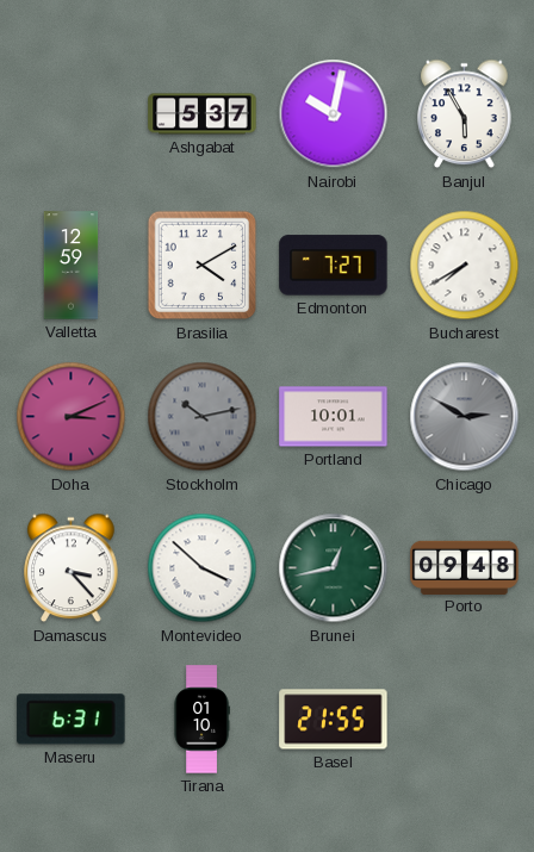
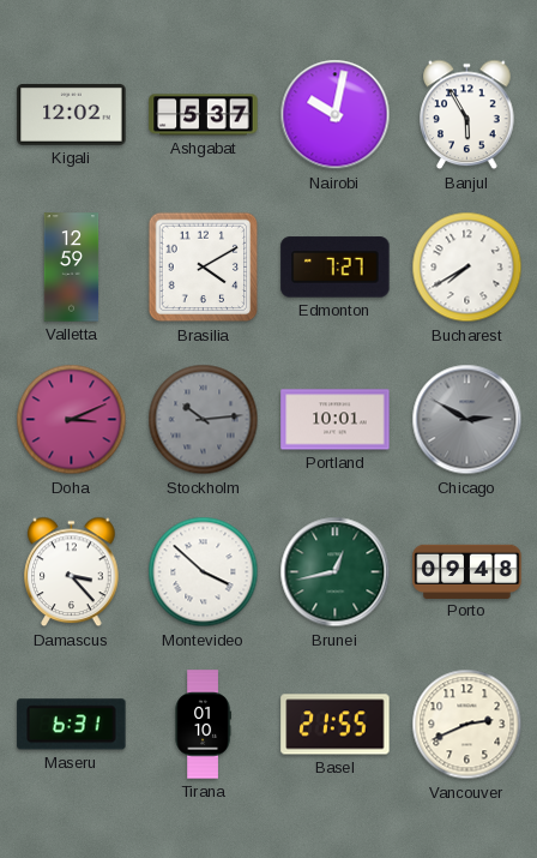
Kigali: none -> 12:02 (72, 114)
Stockholm: 10:13 -> 10:14 (204, 420)
Vancouver: none -> 2:41 (467, 725)
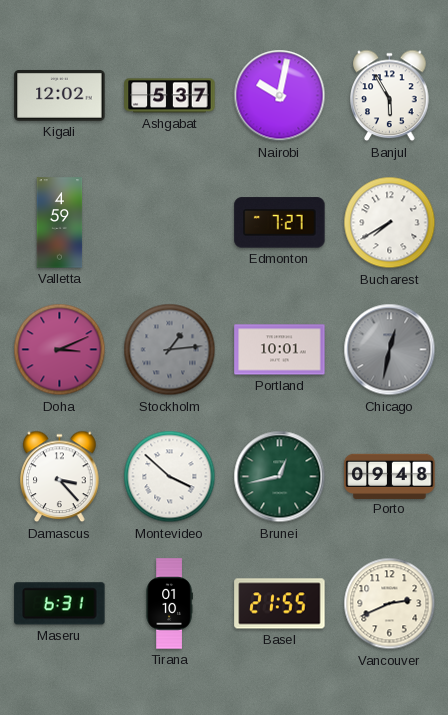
Valletta: 12:59 -> 4:59 (60, 223)
Brasilia: 4:10 -> none (204, 268)
Stockholm: 10:14 -> 1:14 (170, 350)
Chicago: 2:50 -> 12:32 (390, 350)
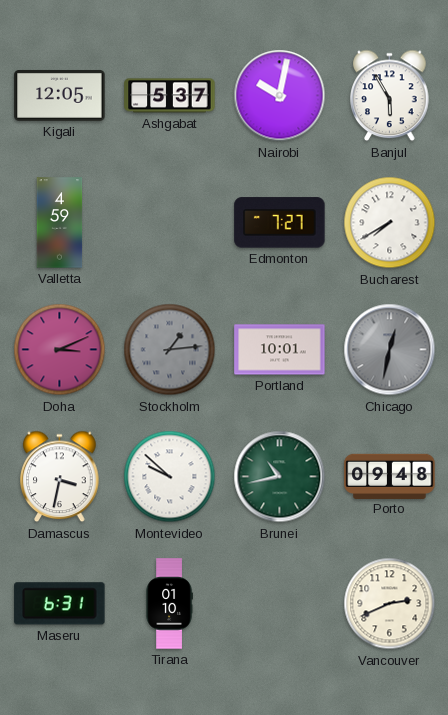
Kigali: 12:02 -> 12:05 (60, 95)
Damascus: 3:23 -> 3:32 (60, 477)
Montevideo: 3:52 -> 9:52 (170, 477)
Brunei: 12:43 -> 10:43 (280, 477)
Basel: 21:55 -> none (280, 604)
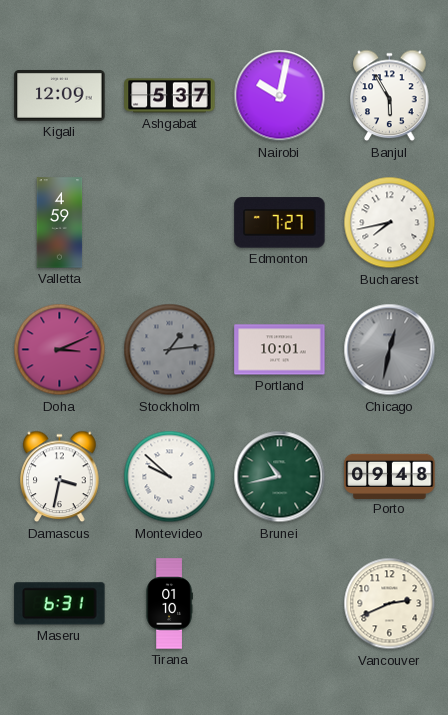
Kigali: 12:05 -> 12:09 (60, 95)
Bucharest: 7:40 -> 7:43 (390, 223)
